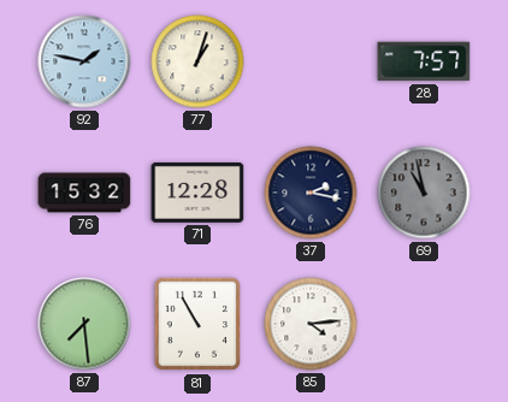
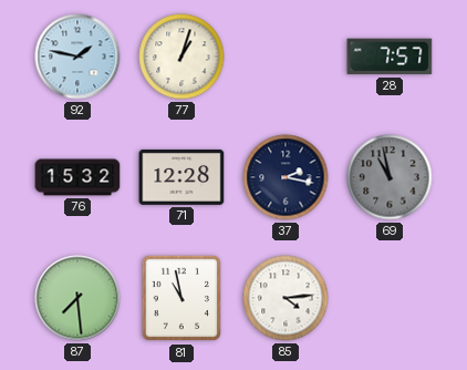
81: 10:55 -> 10:58 (181, 298)
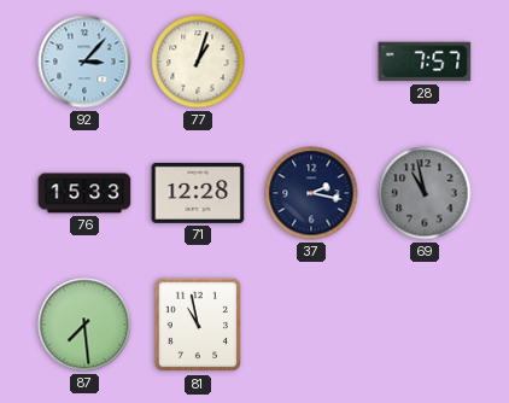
92: 1:47 -> 3:07 (84, 62)
76: 15:32 -> 15:33 (84, 193)
85: 4:14 -> none (286, 298)
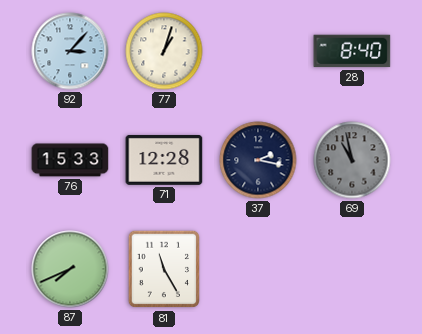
28: 7:57 -> 8:40 (352, 51)
87: 7:29 -> 7:41 (70, 269)
81: 10:58 -> 11:25 (164, 269)
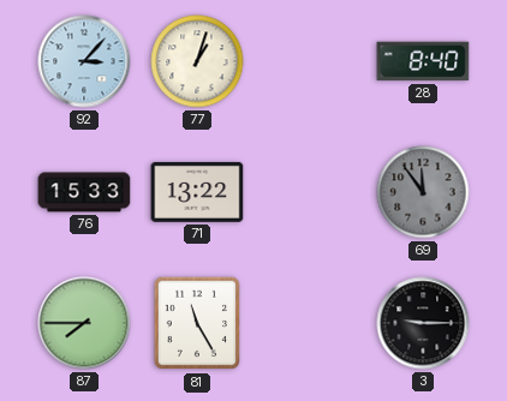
71: 12:28 -> 13:22 (197, 192)
37: 2:17 -> none (258, 160)
69: 10:58 -> 11:54 (423, 192)
87: 7:41 -> 7:45 (84, 323)
3: none -> 9:15 (423, 323)
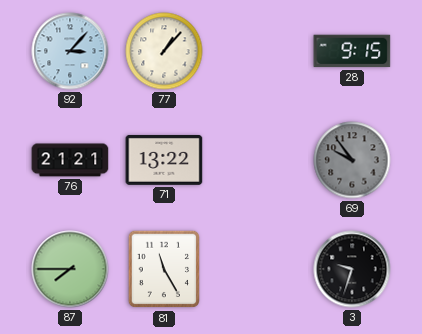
77: 1:03 -> 1:07 (164, 51)
28: 8:40 -> 9:15 (352, 51)
76: 15:33 -> 21:21 (70, 160)
69: 11:54 -> 9:54 (352, 160)
3: 9:15 -> 9:33 (352, 269)
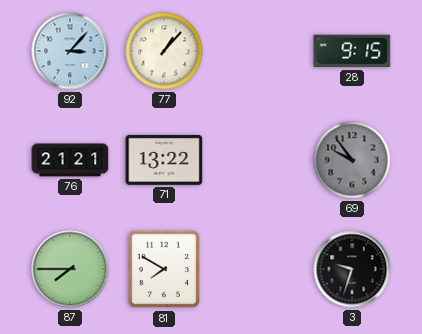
81: 11:25 -> 7:50 (164, 269)
